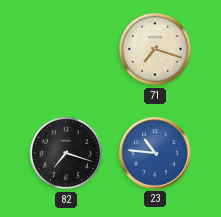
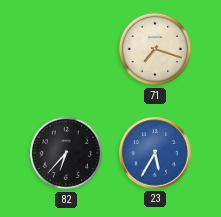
82: 7:18 -> 6:37 (66, 153)
23: 10:46 -> 5:35 (156, 154)
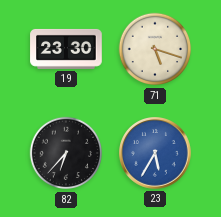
19: none -> 23:30 (66, 49)
71: 7:18 -> 5:18 (155, 49)
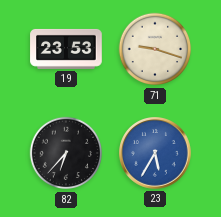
19: 23:30 -> 23:53 (66, 49)
71: 5:18 -> 9:18 (155, 49)
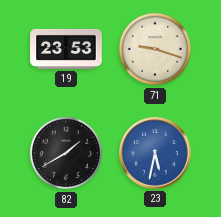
82: 6:37 -> 1:40 (66, 153)
23: 5:35 -> 5:32 (156, 154)
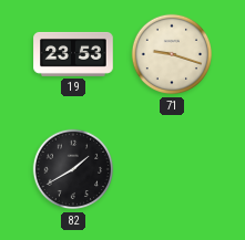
23: 5:32 -> none (156, 154)
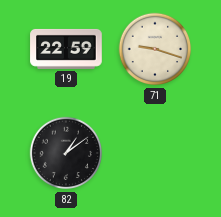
19: 23:53 -> 22:59 (66, 49)
82: 1:40 -> 1:09 (66, 153)
